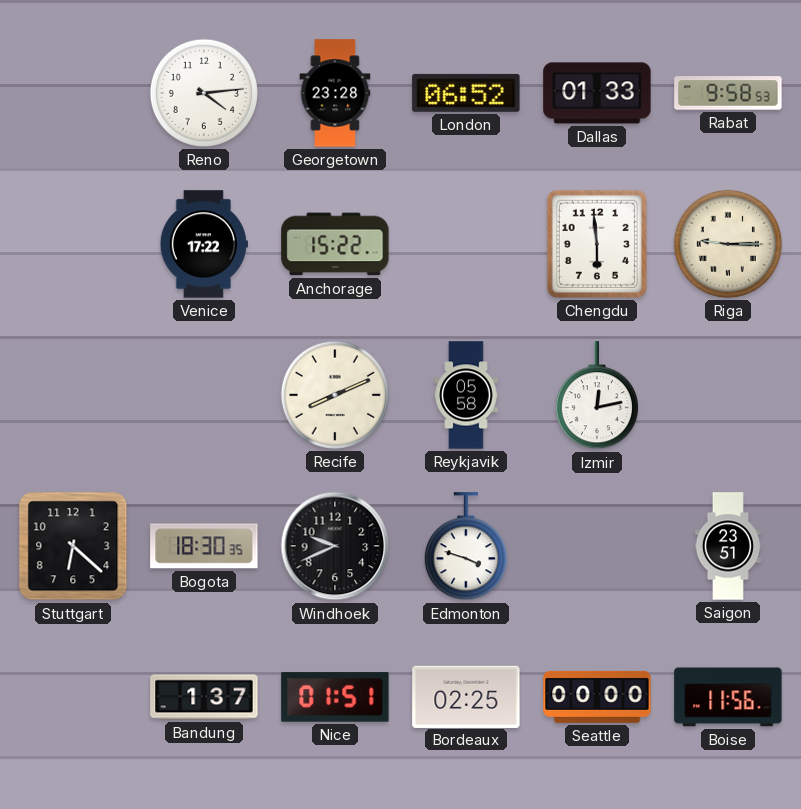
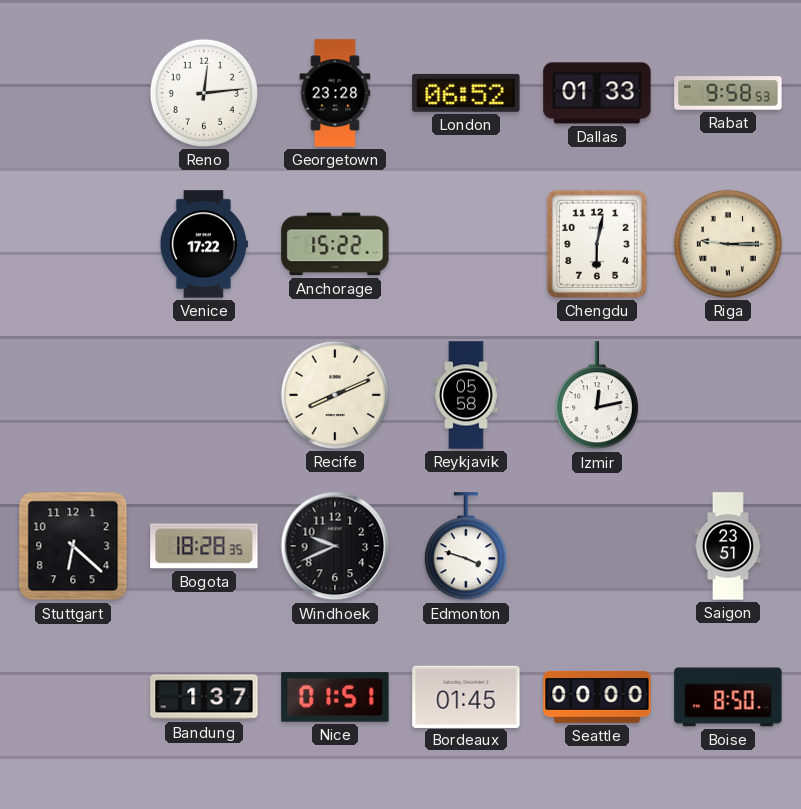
Reno: 4:14 -> 12:14 (204, 93)
Chengdu: 5:59 -> 6:02 (597, 244)
Bogota: 18:30 -> 18:28 (204, 546)
Bordeaux: 02:25 -> 01:45 (466, 696)
Boise: 11:56 -> 8:50 (728, 697)
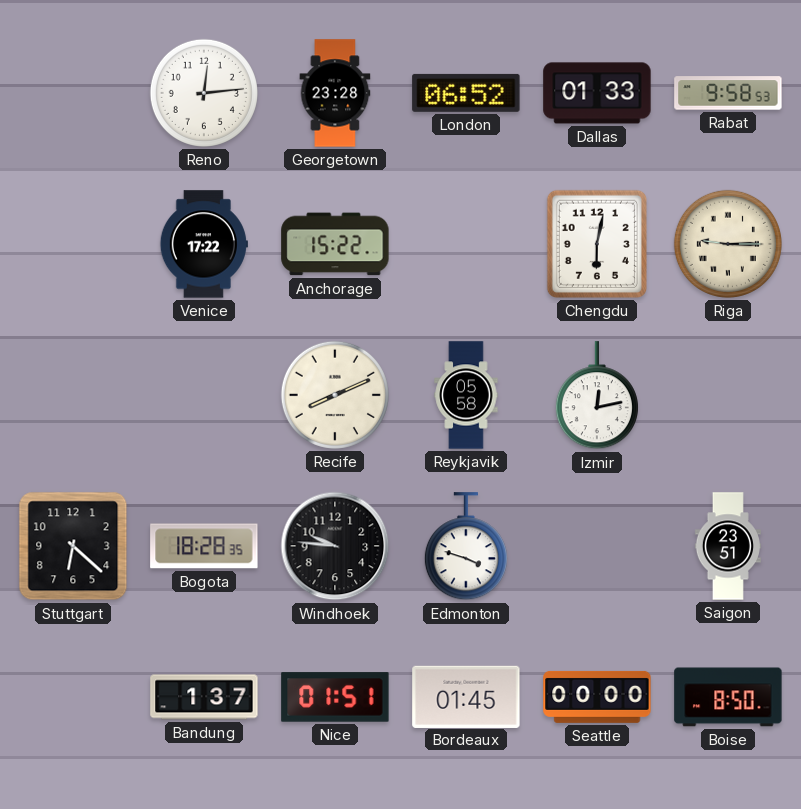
Windhoek: 9:41 -> 9:46 (335, 546)
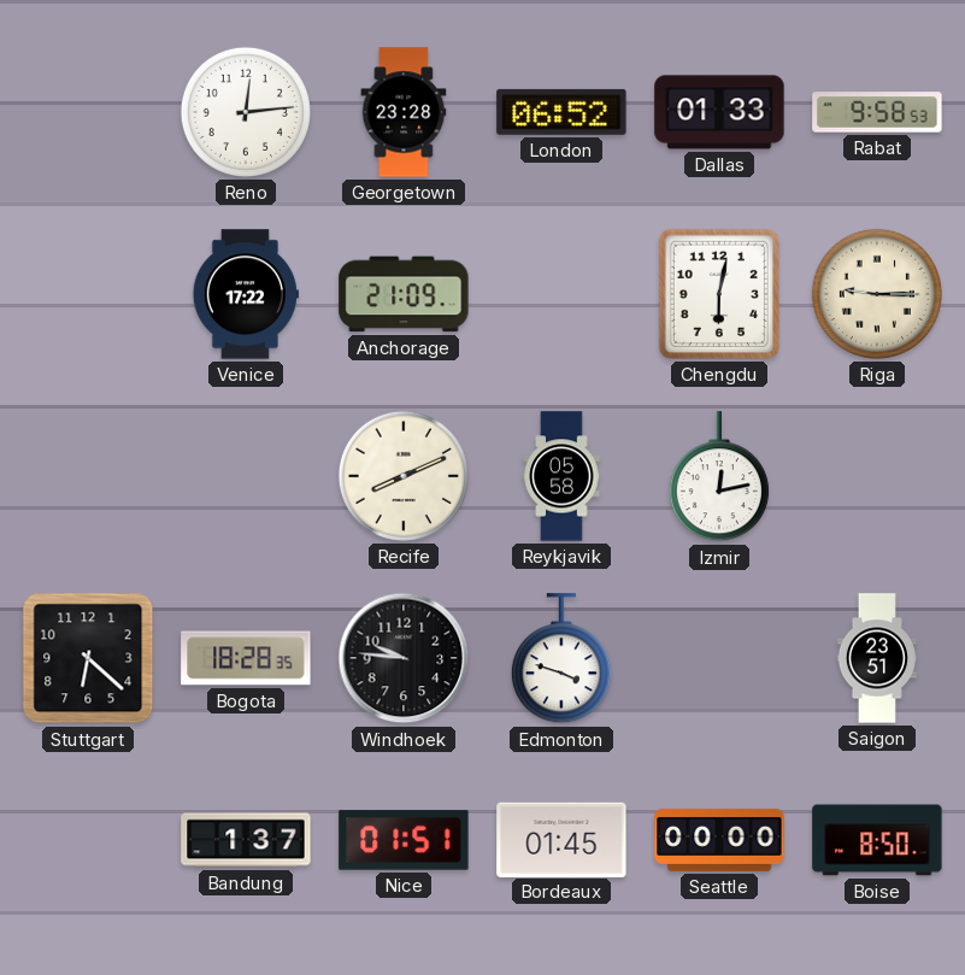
Anchorage: 15:22 -> 21:09 (404, 294)
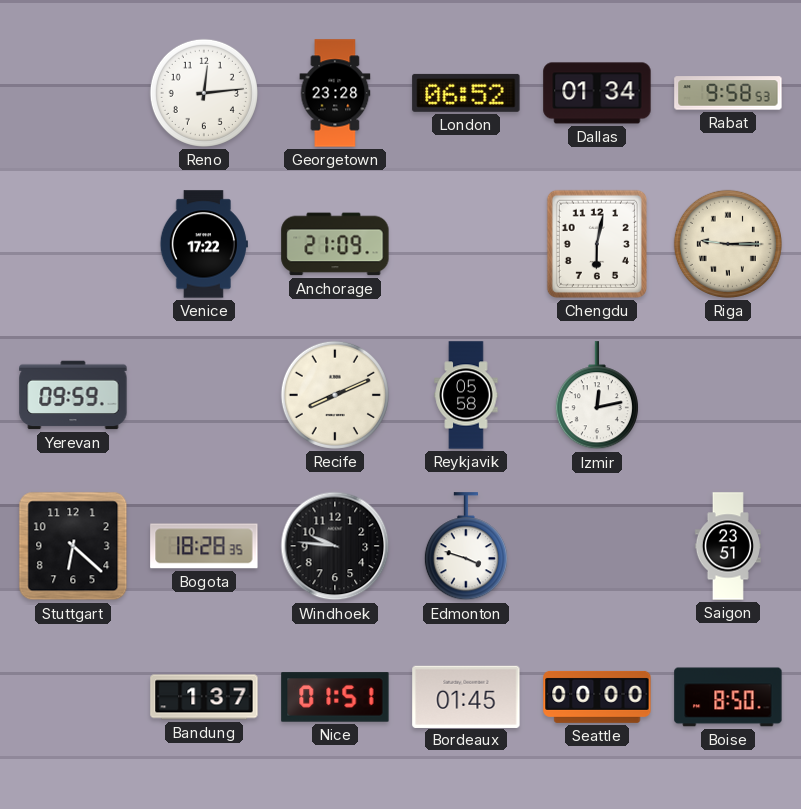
Dallas: 01:33 -> 01:34 (597, 93)
Yerevan: none -> 09:59 (73, 395)
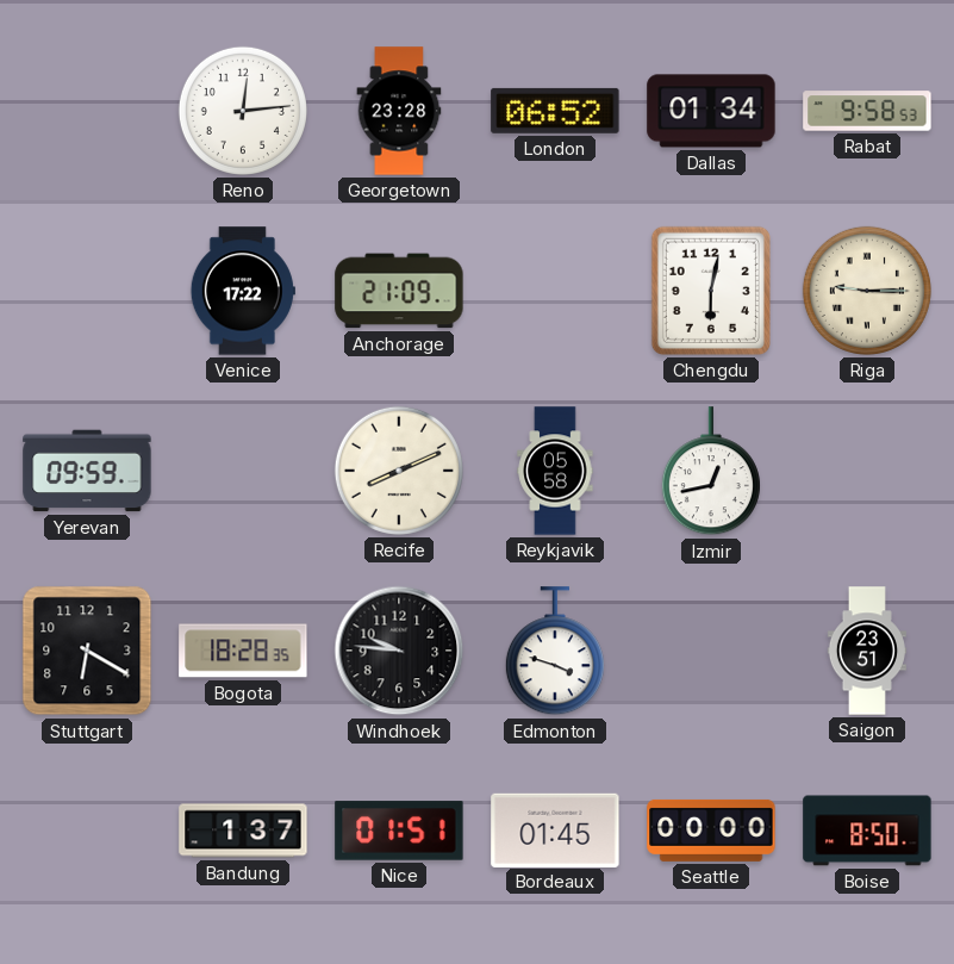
Izmir: 12:13 -> 12:43 (711, 472)
Stuttgart: 6:22 -> 6:20 (87, 651)
